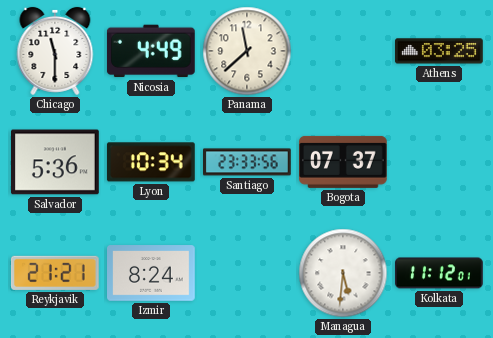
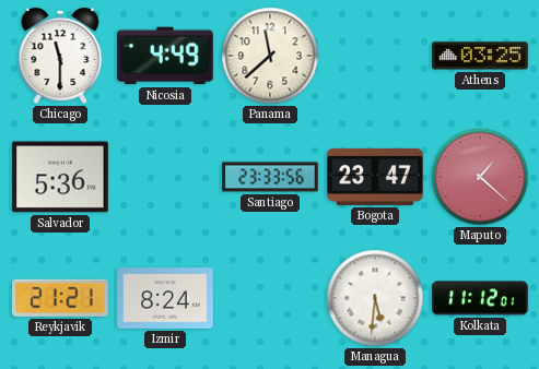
Lyon: 10:34 -> none (151, 162)
Bogota: 07:37 -> 23:47 (376, 177)
Maputo: none -> 1:22 (480, 177)
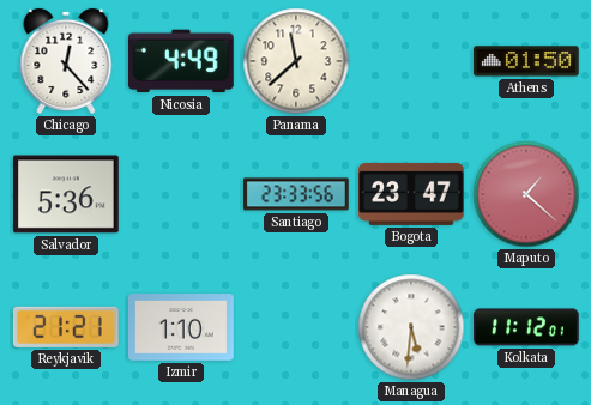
Chicago: 11:30 -> 12:23 (66, 61)
Athens: 03:25 -> 01:50 (527, 61)
Izmir: 8:24 -> 1:10 (181, 327)
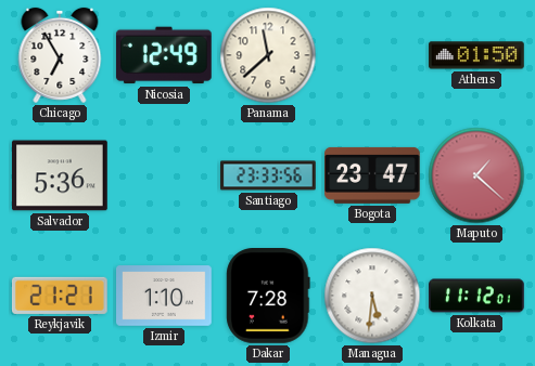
Chicago: 12:23 -> 6:55 (60, 55)
Nicosia: 4:49 -> 12:49 (164, 55)
Dakar: none -> 7:28 (268, 297)
